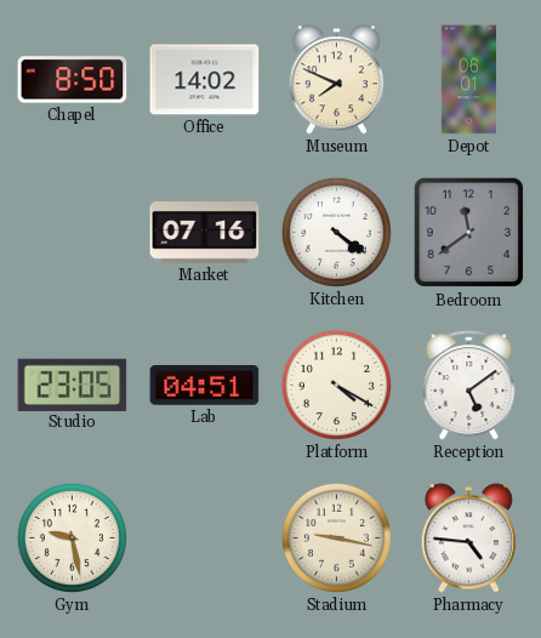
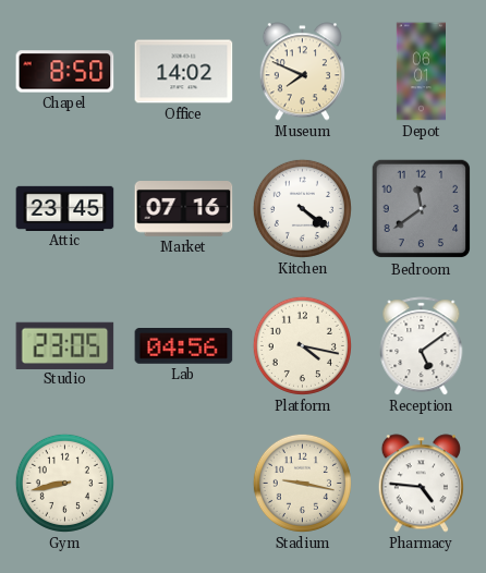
Attic: none -> 23:45 (65, 208)
Lab: 04:51 -> 04:56 (184, 346)
Platform: 4:20 -> 4:17 (302, 345)
Gym: 9:28 -> 8:43 (64, 483)
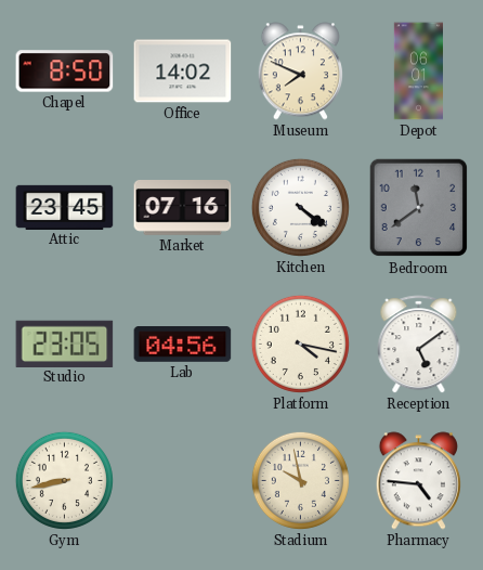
Stadium: 9:17 -> 9:58 (300, 480)
